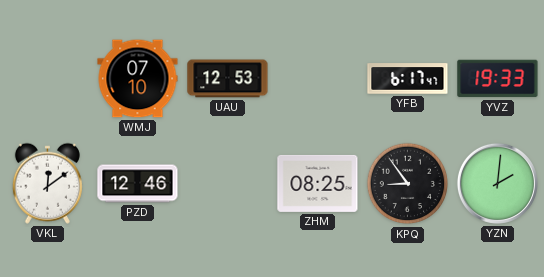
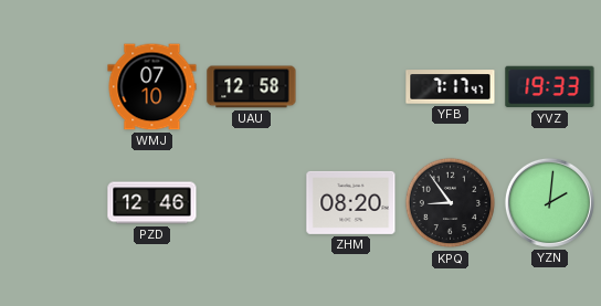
UAU: 12:53 -> 12:58 (252, 87)
YFB: 6:17 -> 7:17 (451, 87)
VKL: 12:09 -> none (47, 183)
ZHM: 08:25 -> 08:20 (351, 202)
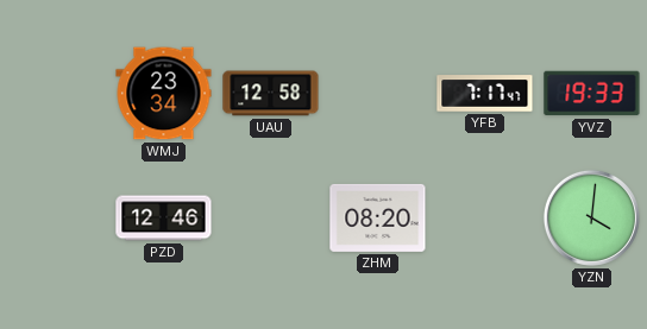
WMJ: 07:10 -> 23:34 (164, 94)
KPQ: 8:54 -> none (451, 203)
YZN: 2:01 -> 4:01 (591, 217)
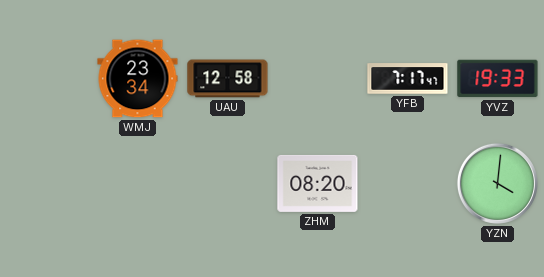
PZD: 12:46 -> none (164, 219)
